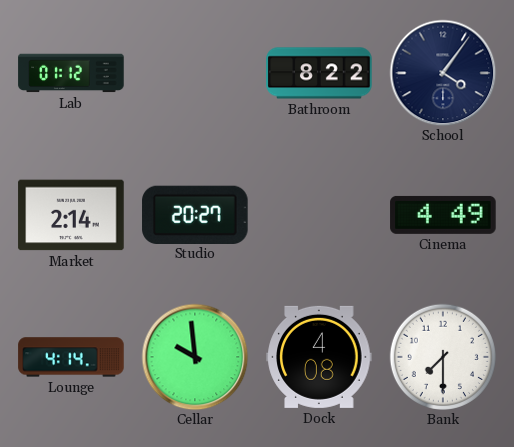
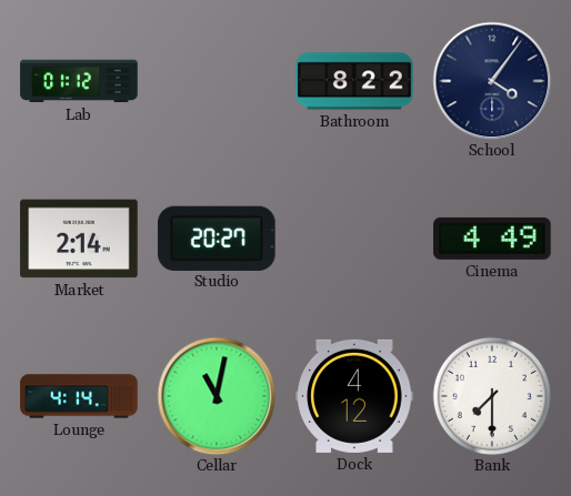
Cellar: 9:59 -> 11:02 (217, 396)
Dock: 4:08 -> 4:12 (354, 396)
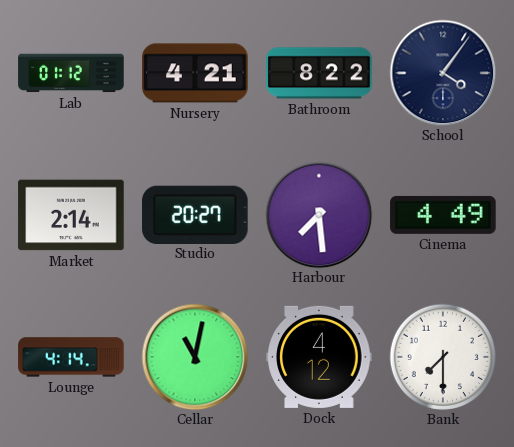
Nursery: none -> 4:21 (195, 73)
Harbour: none -> 7:29 (319, 215)
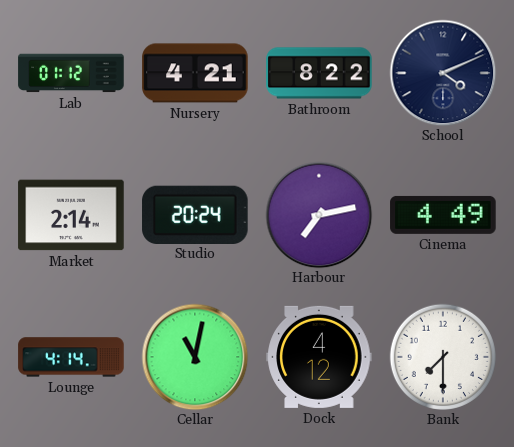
School: 4:06 -> 4:11 (443, 73)
Studio: 20:27 -> 20:24 (195, 214)
Harbour: 7:29 -> 7:13 (319, 215)
